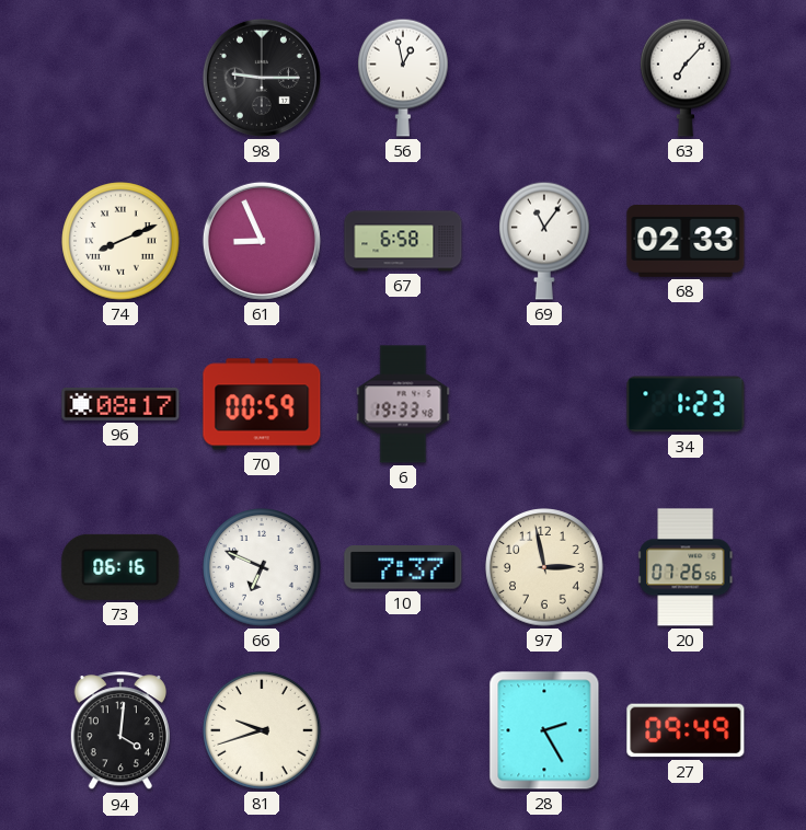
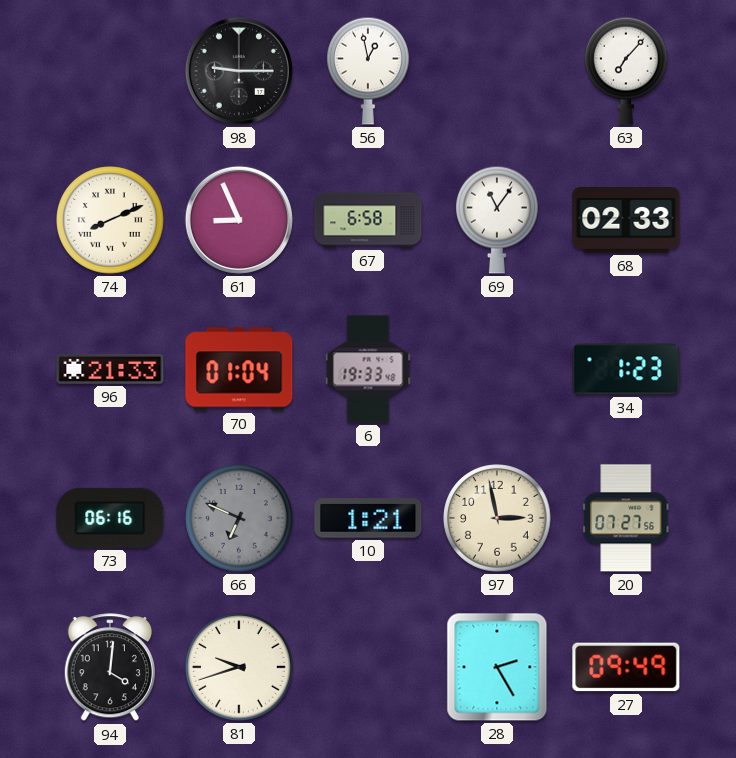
96: 08:17 -> 21:33 (110, 369)
70: 00:59 -> 01:04 (239, 369)
66 dial: white -> grey (239, 518)
10: 7:37 -> 1:21 (368, 518)
20: 07:26 -> 07:27 (626, 518)
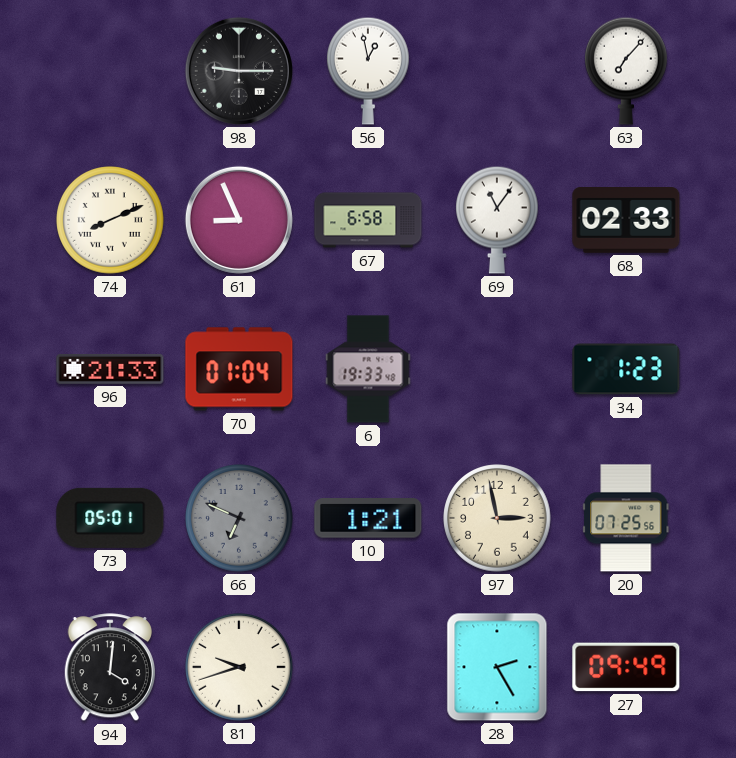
73: 06:16 -> 05:01 (110, 518)
20: 07:27 -> 07:25 (626, 518)
